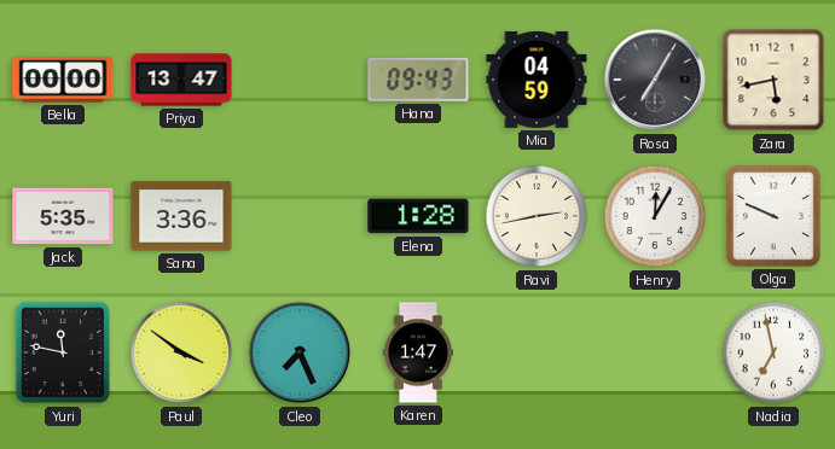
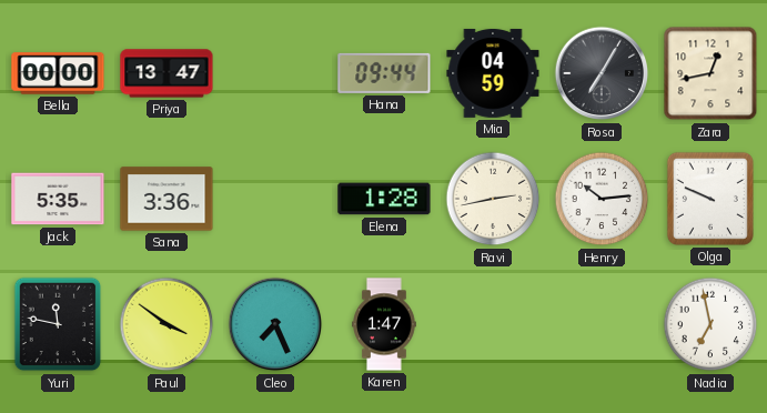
Hana: 09:43 -> 09:44 (384, 73)
Zara: 5:43 -> 12:43 (710, 73)
Henry: 12:05 -> 10:14 (602, 199)
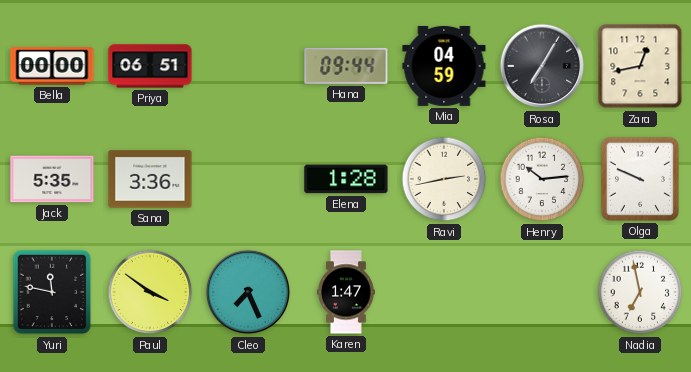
Priya: 13:47 -> 06:51 (150, 66)
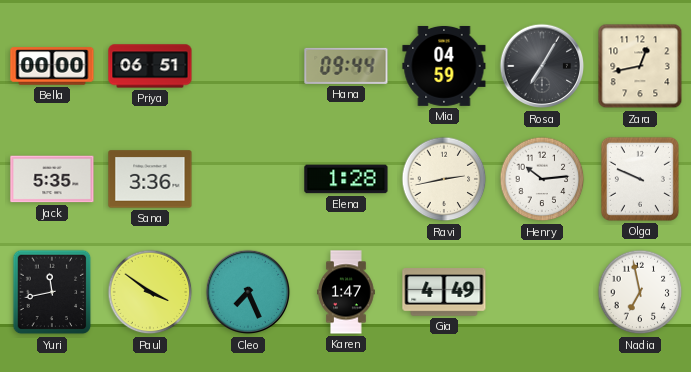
Yuri: 11:47 -> 11:43 (52, 292)
Gia: none -> 4:49 (444, 292)
